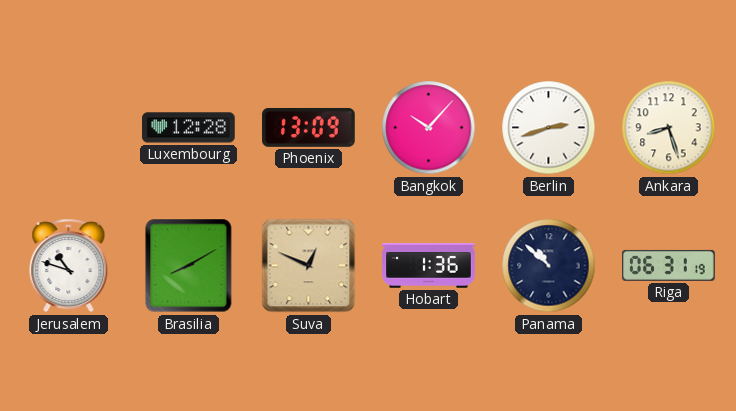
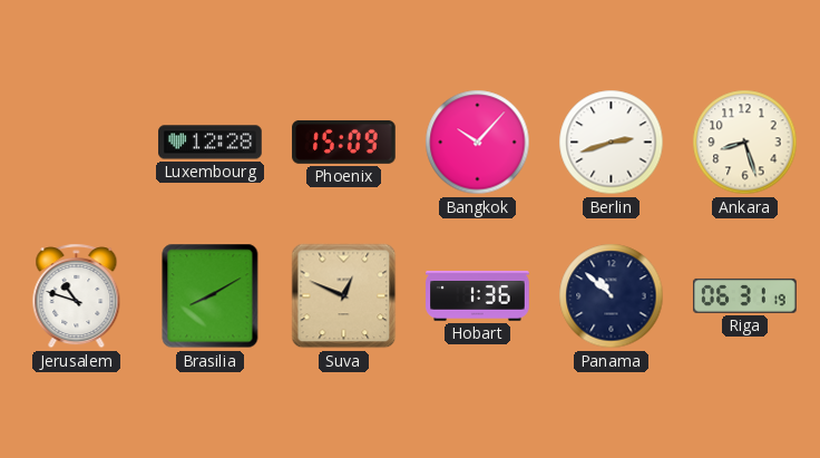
Phoenix: 13:09 -> 15:09 (344, 142)
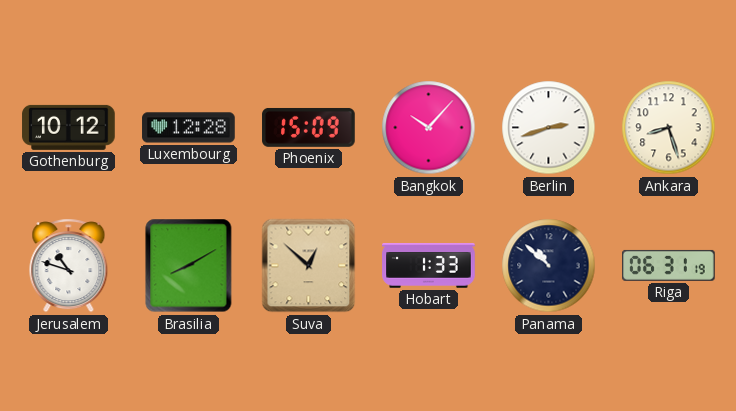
Gothenburg: none -> 10:12 (69, 127)
Suva: 12:49 -> 12:52 (309, 266)
Hobart: 1:36 -> 1:33 (429, 266)
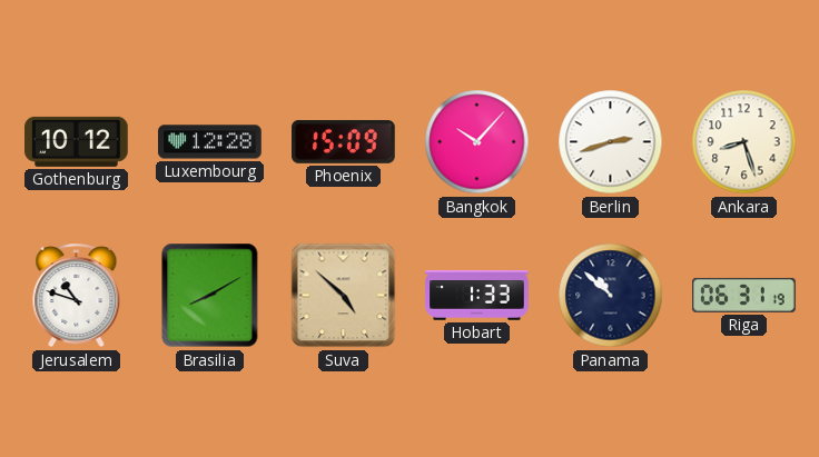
Suva: 12:52 -> 4:52 (344, 296)
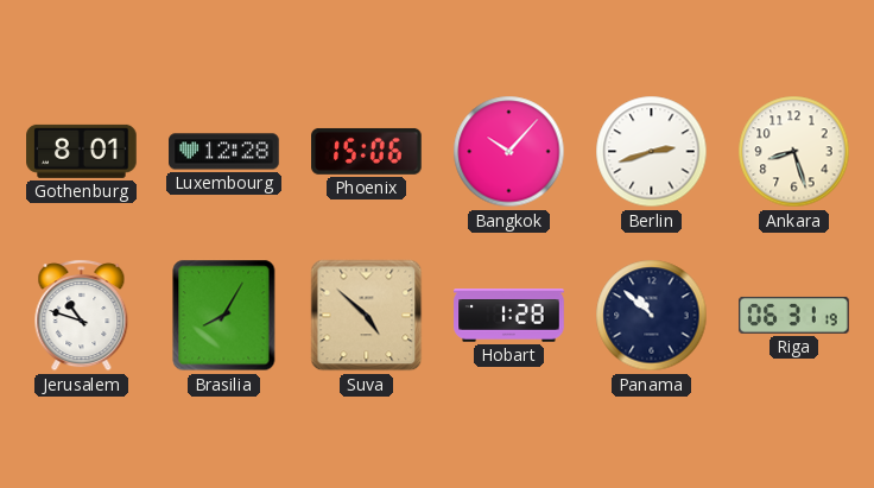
Gothenburg: 10:12 -> 8:01 (82, 151)
Phoenix: 15:09 -> 15:06 (367, 151)
Brasilia: 8:10 -> 8:05 (224, 316)
Hobart: 1:33 -> 1:28 (509, 316)
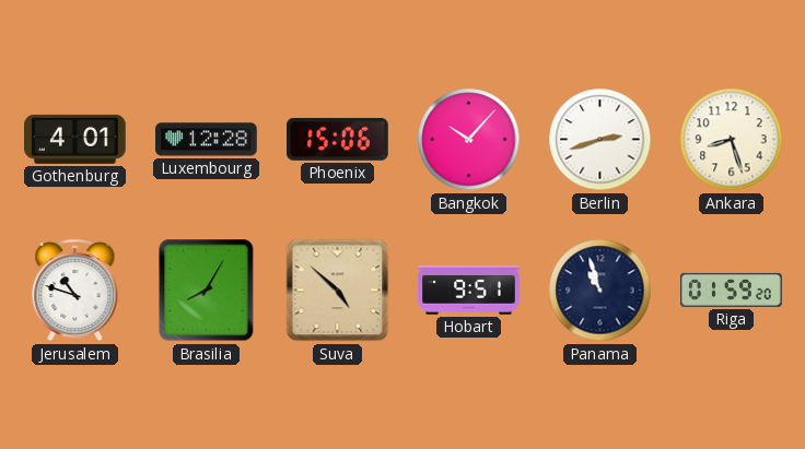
Gothenburg: 8:01 -> 4:01 (75, 139)
Hobart: 1:28 -> 9:51 (469, 291)
Panama: 10:52 -> 10:57 (600, 291)
Riga: 06:31 -> 01:59 (732, 290)
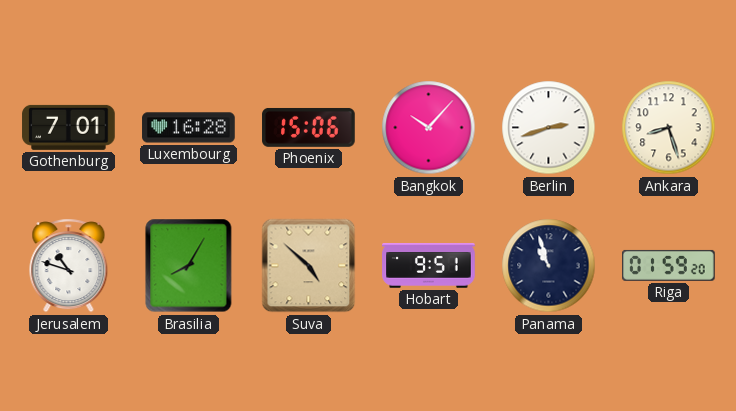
Gothenburg: 4:01 -> 7:01 (69, 127)
Luxembourg: 12:28 -> 16:28 (189, 128)
